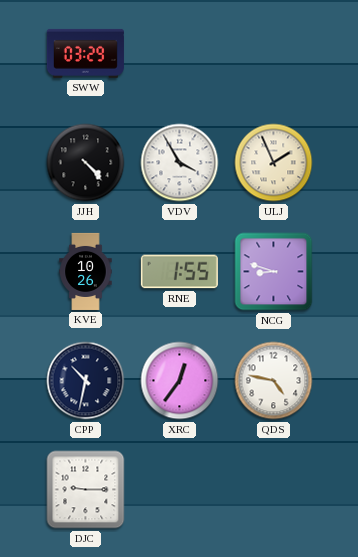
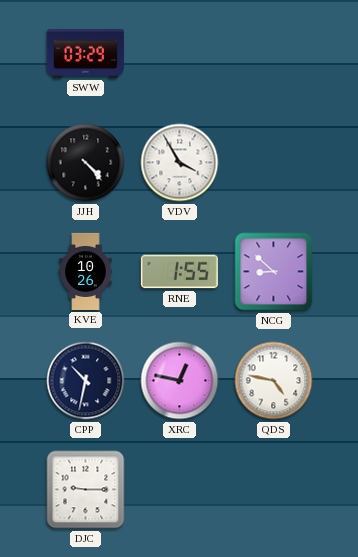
ULJ: 1:56 -> none (274, 163)
NCG: 8:48 -> 8:52 (274, 272)
XRC: 12:36 -> 12:47 (180, 381)
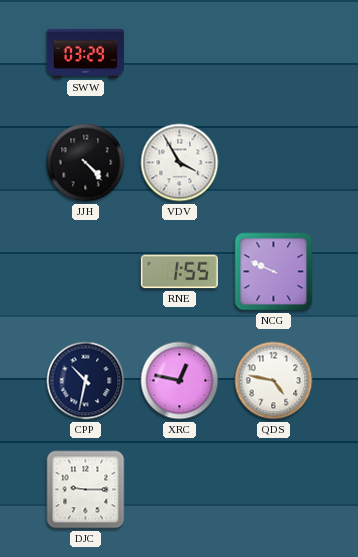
KVE: 10:26 -> none (86, 271)
NCG: 8:52 -> 9:49 (274, 272)
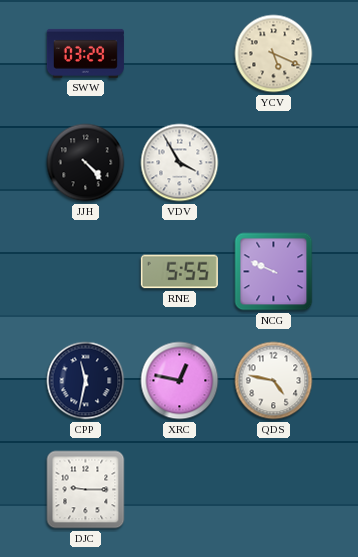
YCV: none -> 5:19 (274, 54)
RNE: 1:55 -> 5:55 (179, 272)
CPP: 10:32 -> 11:32 (86, 381)
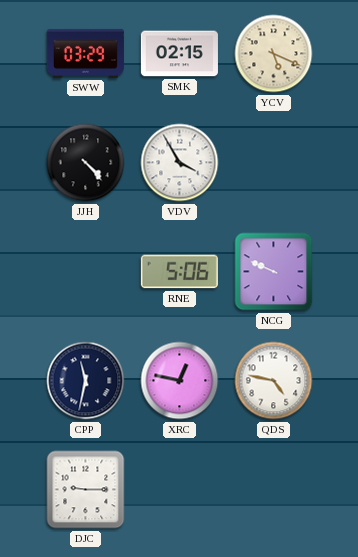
SMK: none -> 02:15 (179, 54)
RNE: 5:55 -> 5:06 (179, 272)
